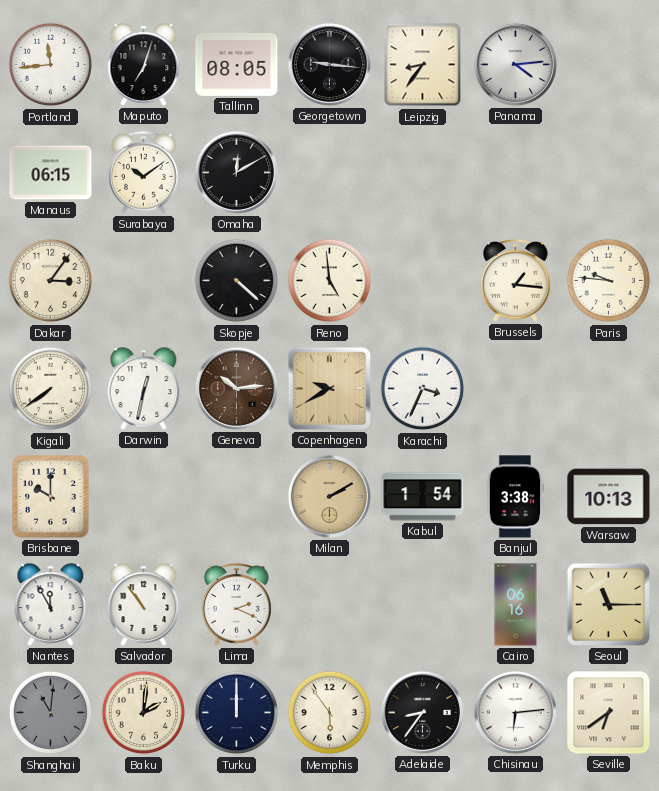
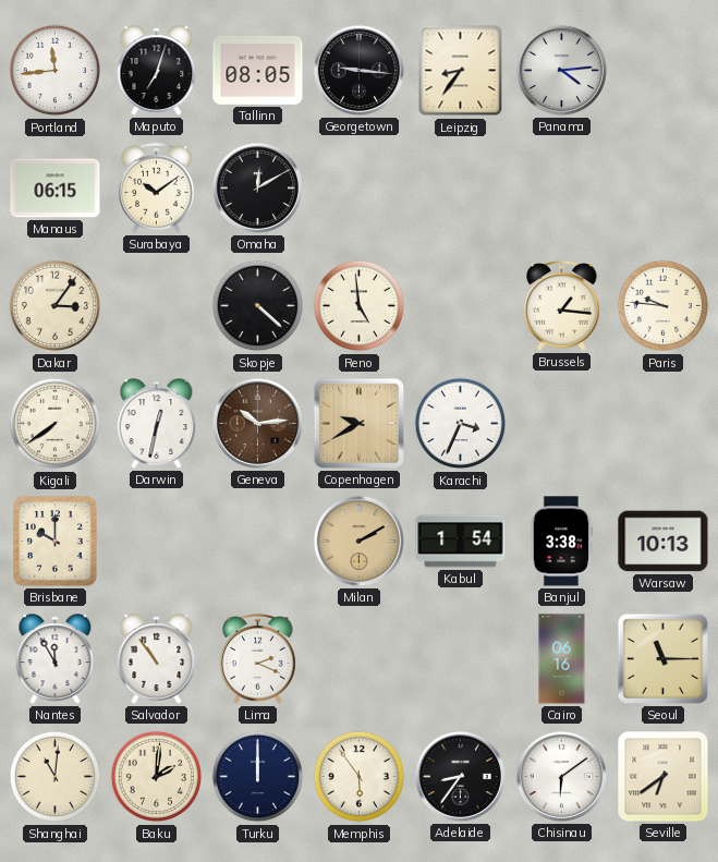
Shanghai dial: grey -> cream (56, 777)
Chisinau: 6:14 -> 6:09 (561, 776)
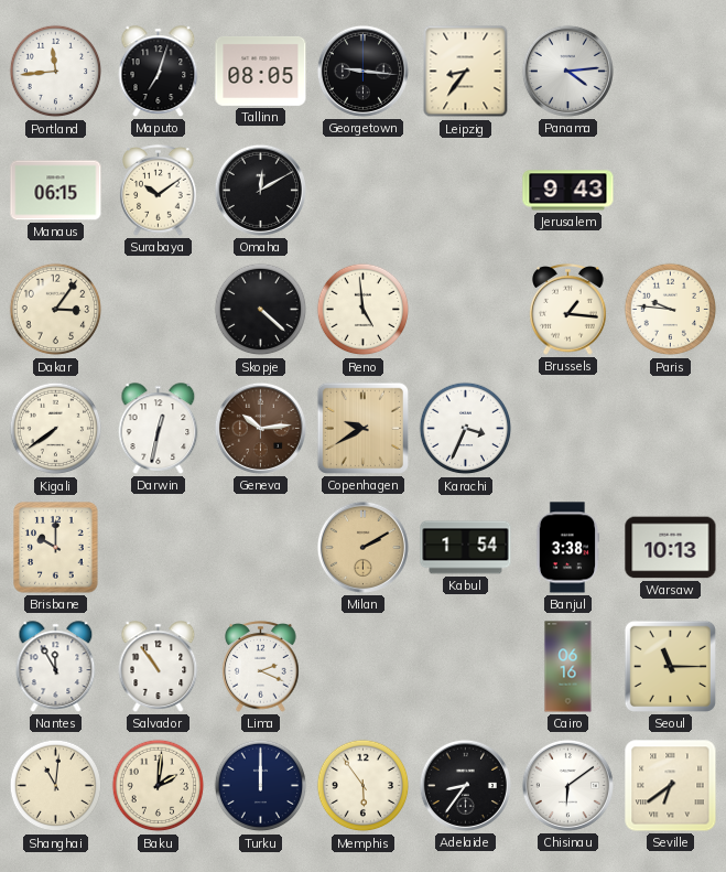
Jerusalem: none -> 9:43 (568, 191)
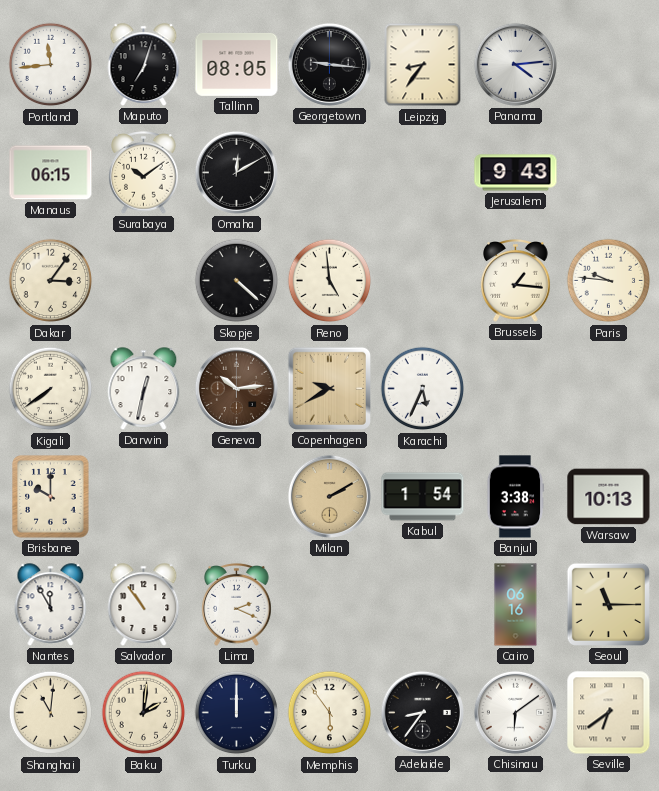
Karachi: 3:34 -> 5:34 (423, 389)
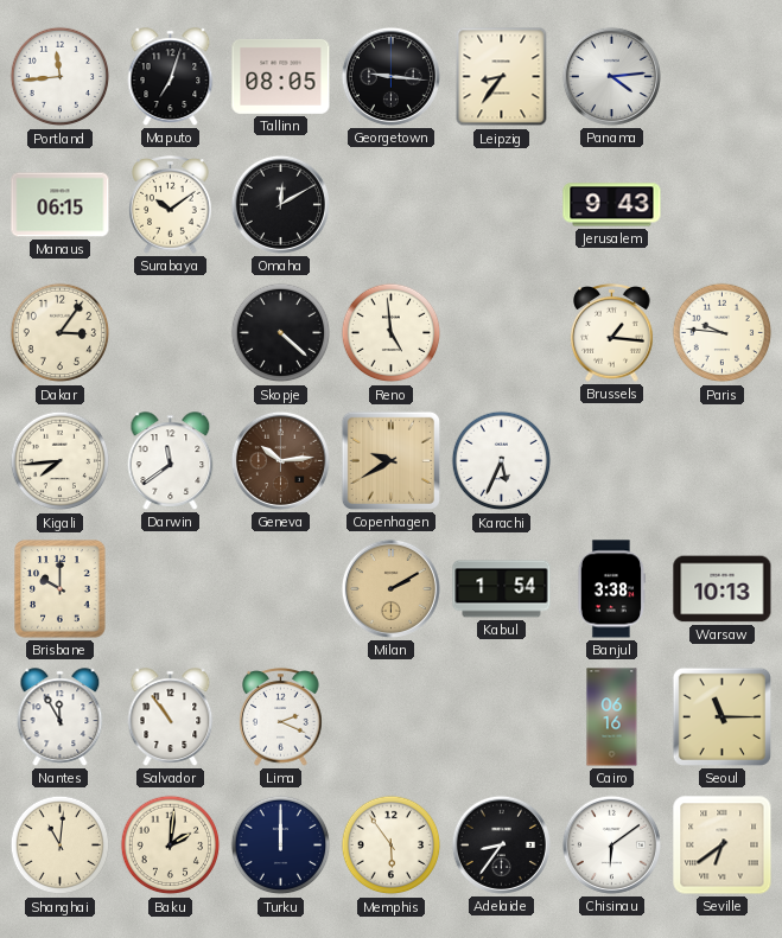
Kigali: 7:39 -> 7:44 (61, 461)
Darwin: 12:32 -> 11:39 (171, 461)
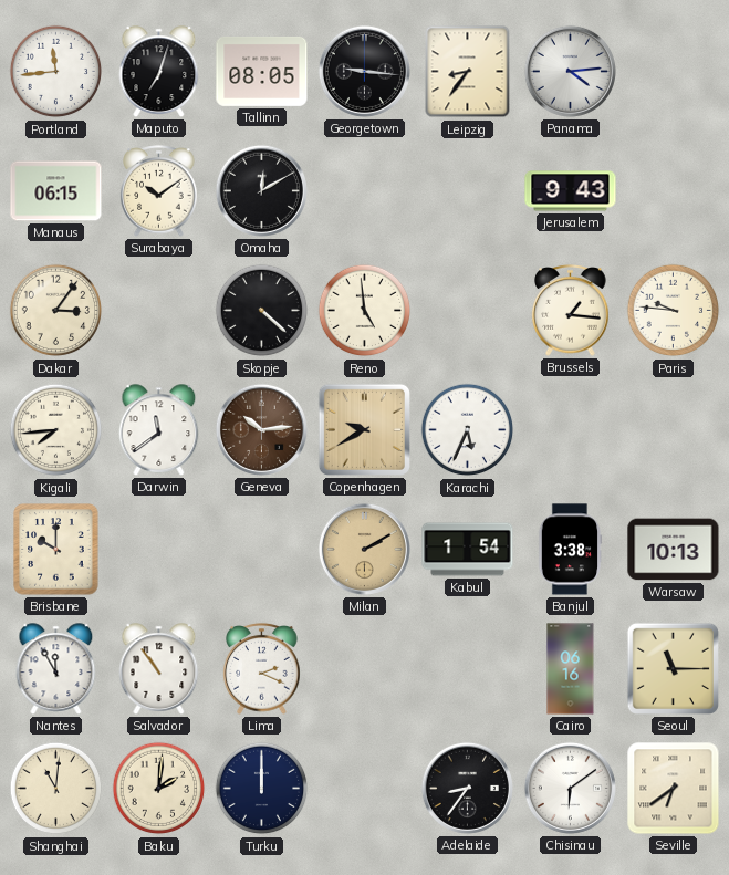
Memphis: 5:54 -> none (392, 846)
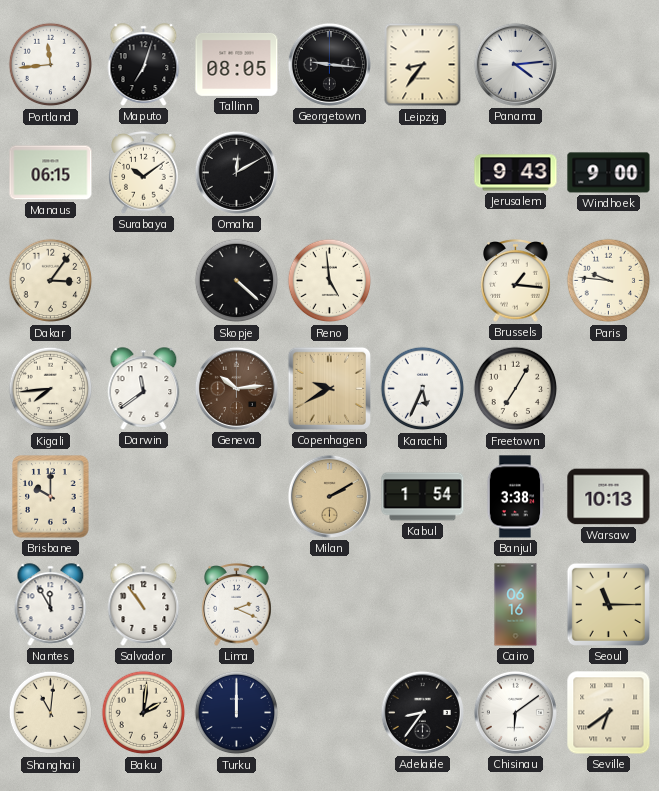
Windhoek: none -> 9:00 (609, 173)
Freetown: none -> 7:05 (516, 389)
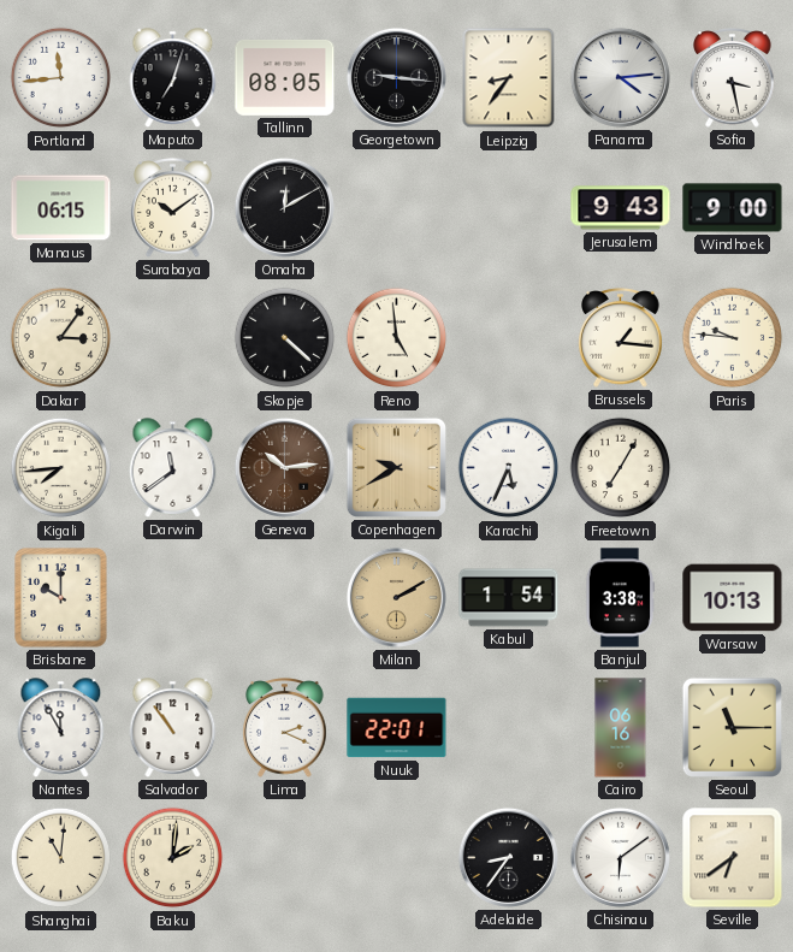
Sofia: none -> 3:28 (733, 78)
Nuuk: none -> 22:01 (397, 728)
Turku: 12:00 -> none (237, 713)
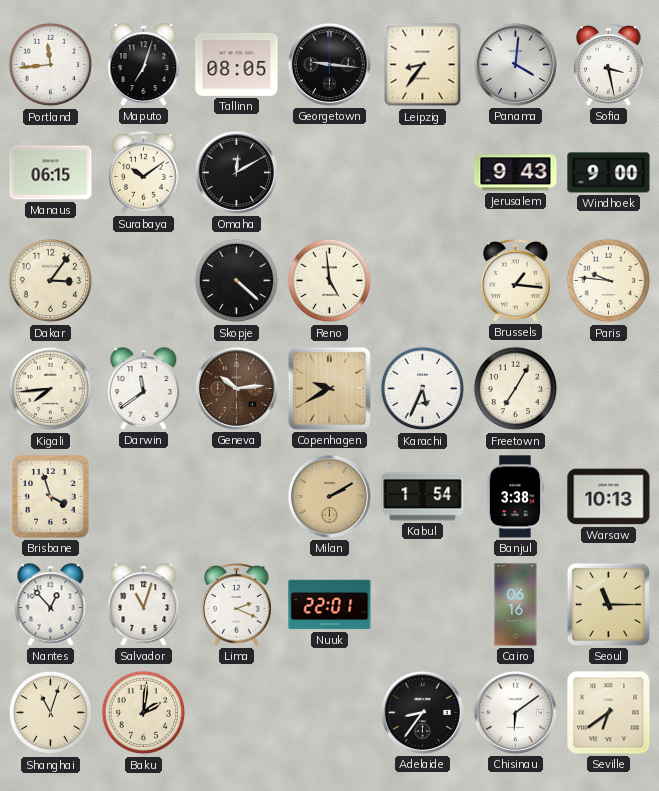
Panama: 4:14 -> 4:01 (515, 64)
Brisbane: 10:00 -> 3:57 (51, 497)
Nantes: 11:55 -> 12:53 (51, 605)
Salvador: 10:54 -> 11:03 (144, 605)
Shanghai: 11:01 -> 11:03 (51, 713)
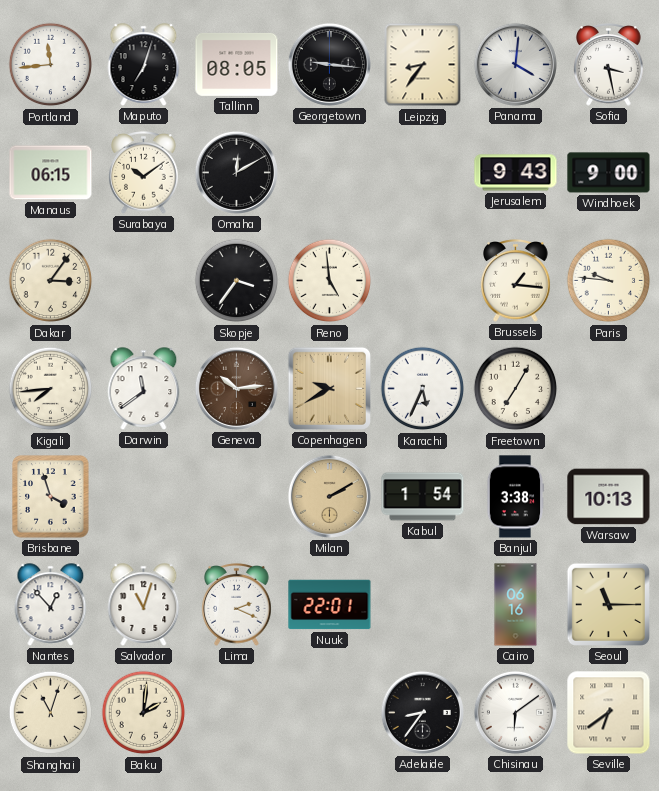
Skopje: 4:22 -> 3:36 (237, 281)
